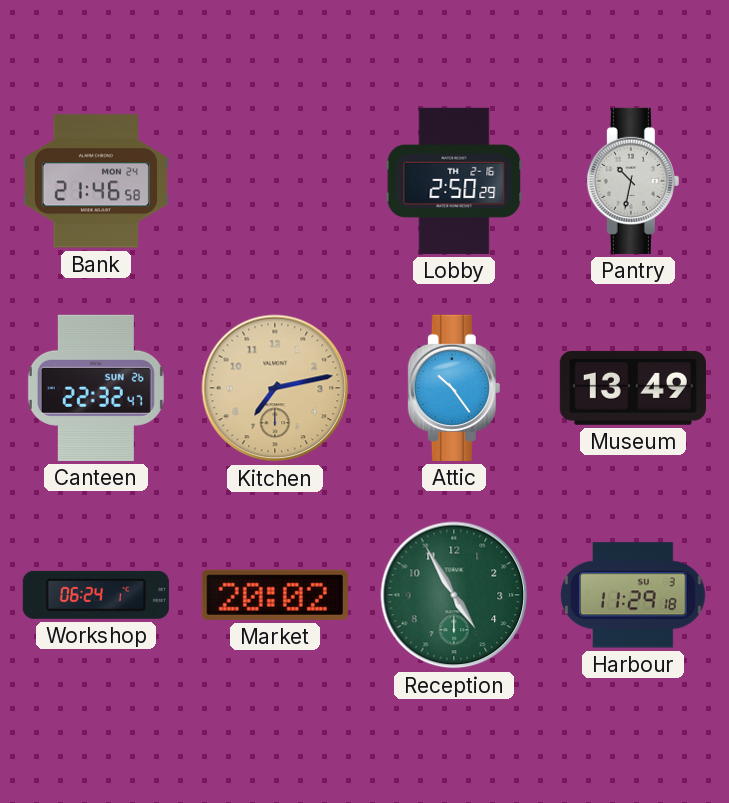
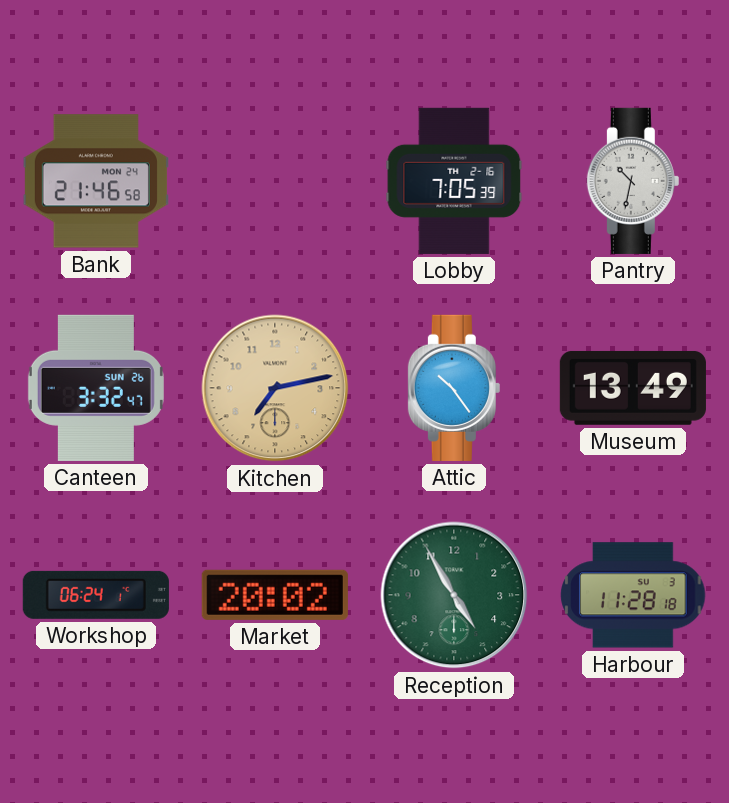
Lobby: 2:50 -> 7:05 (454, 181)
Canteen: 22:32 -> 3:32 (96, 388)
Harbour: 11:29 -> 11:28 (633, 595)
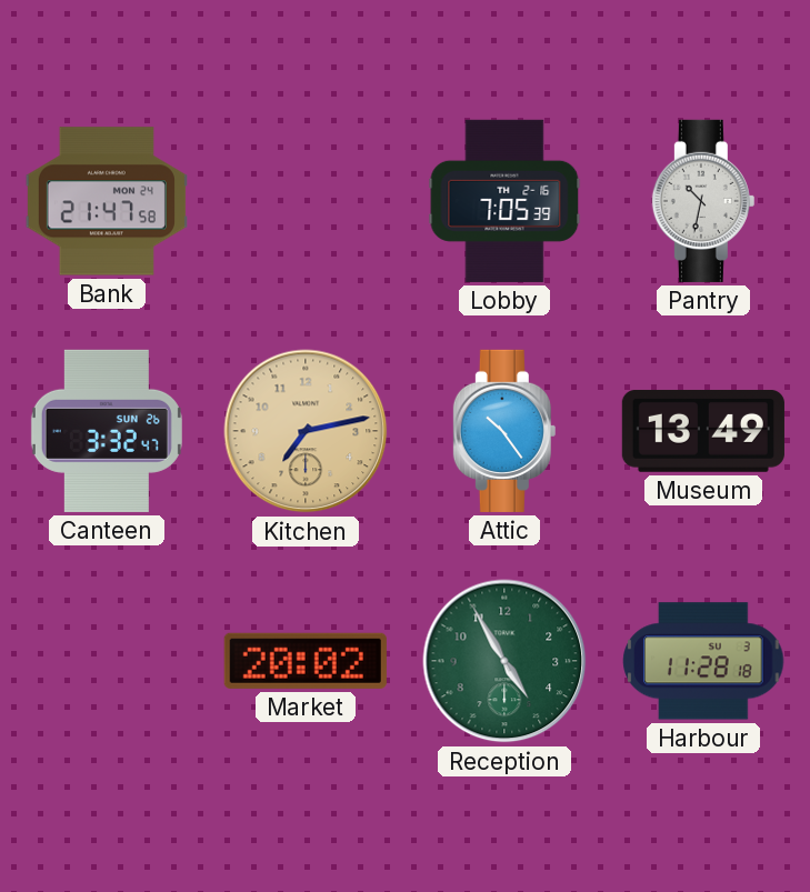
Bank: 21:46 -> 21:47 (107, 201)
Workshop: 06:24 -> none (96, 595)
